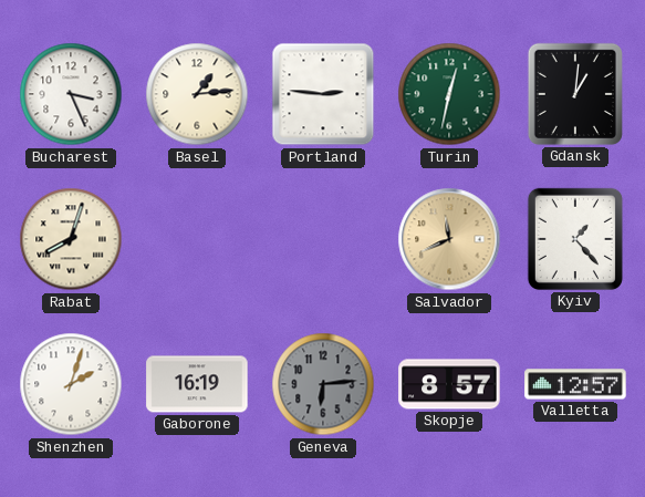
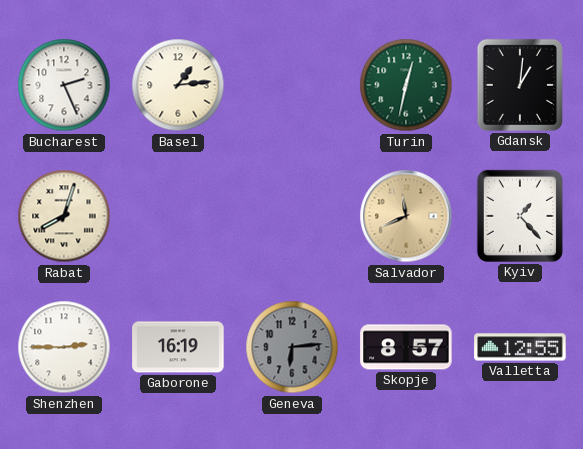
Bucharest: 3:26 -> 2:26 (64, 85)
Portland: 2:46 -> none (323, 94)
Shenzhen: 2:03 -> 2:45 (64, 347)
Valletta: 12:57 -> 12:55 (520, 347)
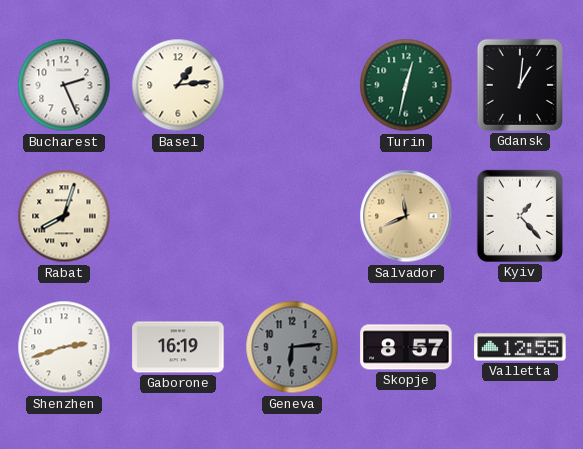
Shenzhen: 2:45 -> 2:42 (64, 347)
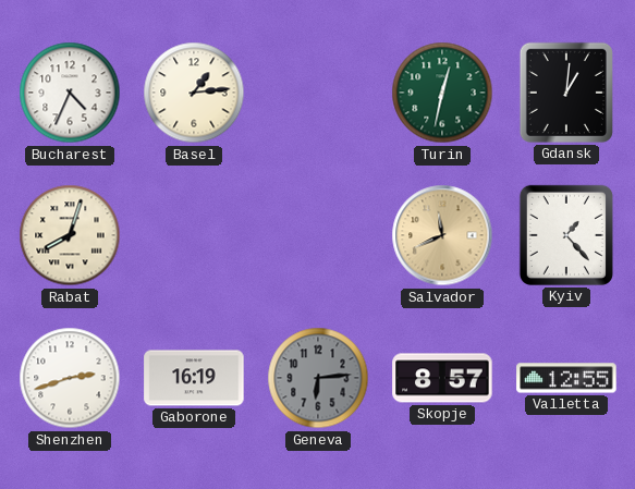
Bucharest: 2:26 -> 4:34 (70, 93)
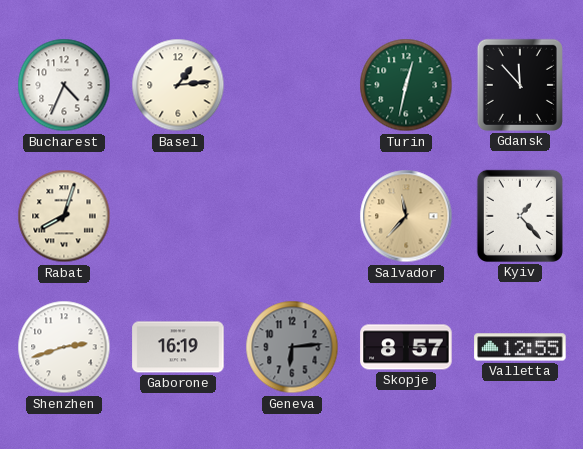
Gdansk: 1:01 -> 11:53 (520, 85)
Salvador: 11:41 -> 11:37 (406, 216)
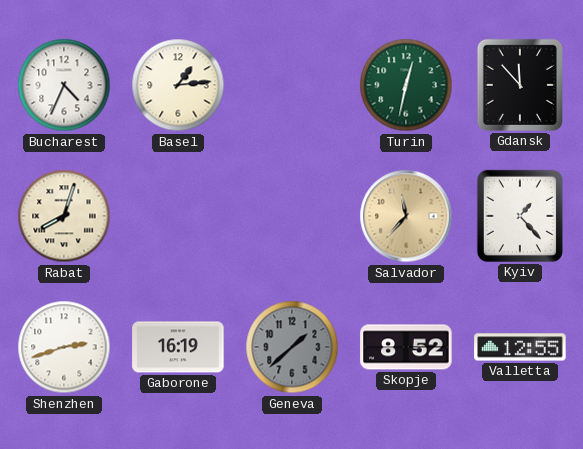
Geneva: 6:14 -> 1:38 (292, 347)
Skopje: 8:57 -> 8:52 (406, 347)
